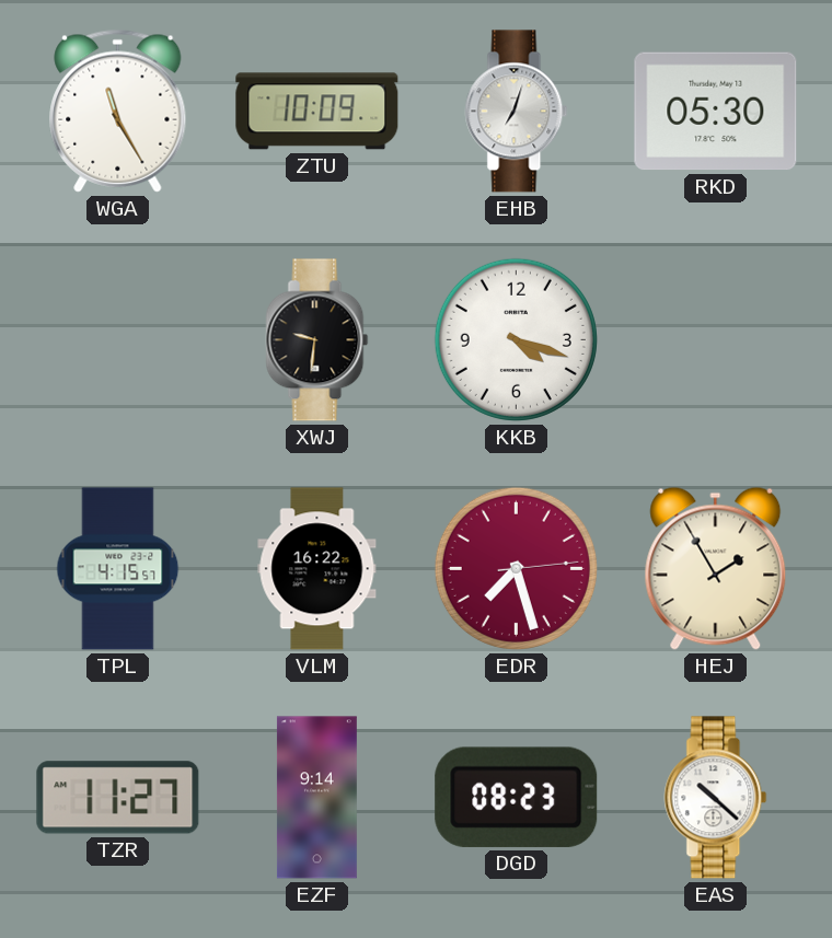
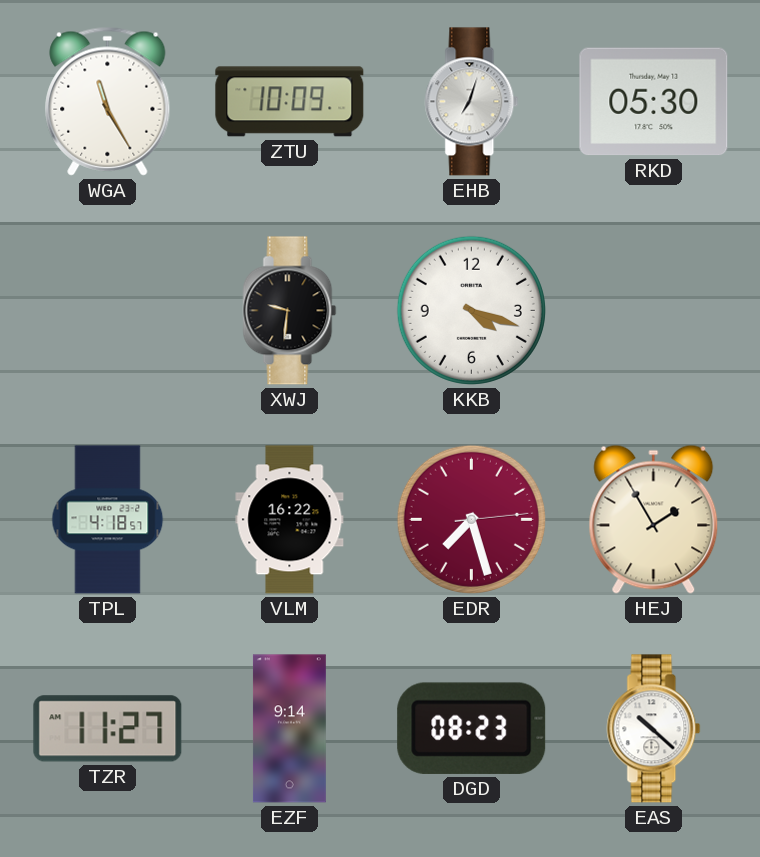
TPL: 4:15 -> 4:18 (108, 520)
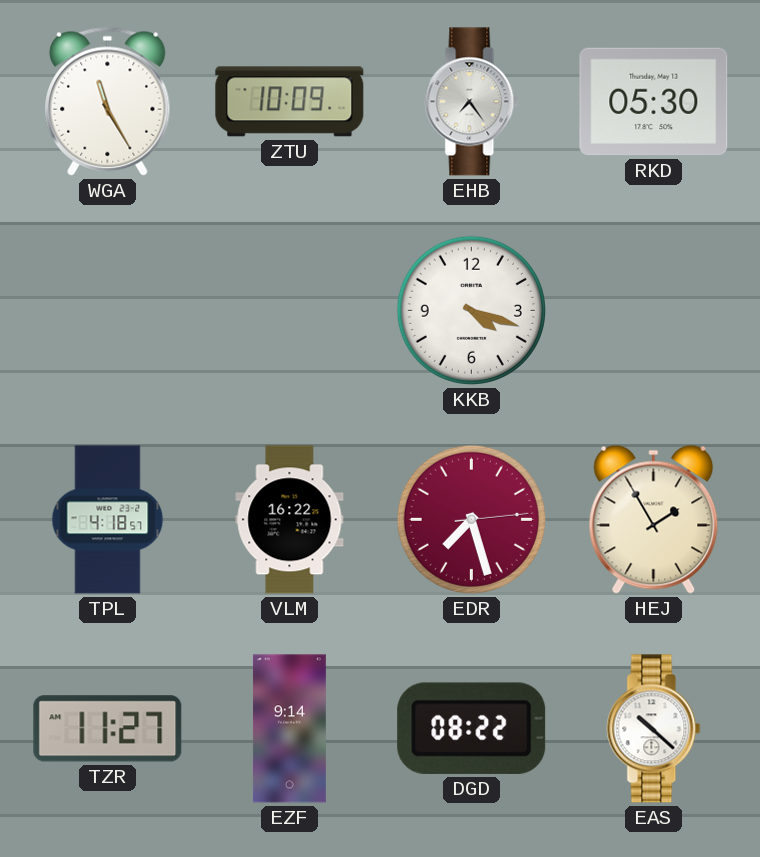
EHB: 7:03 -> 7:24 (472, 102)
XWJ: 9:31 -> none (290, 311)
DGD: 08:23 -> 08:22 (472, 728)
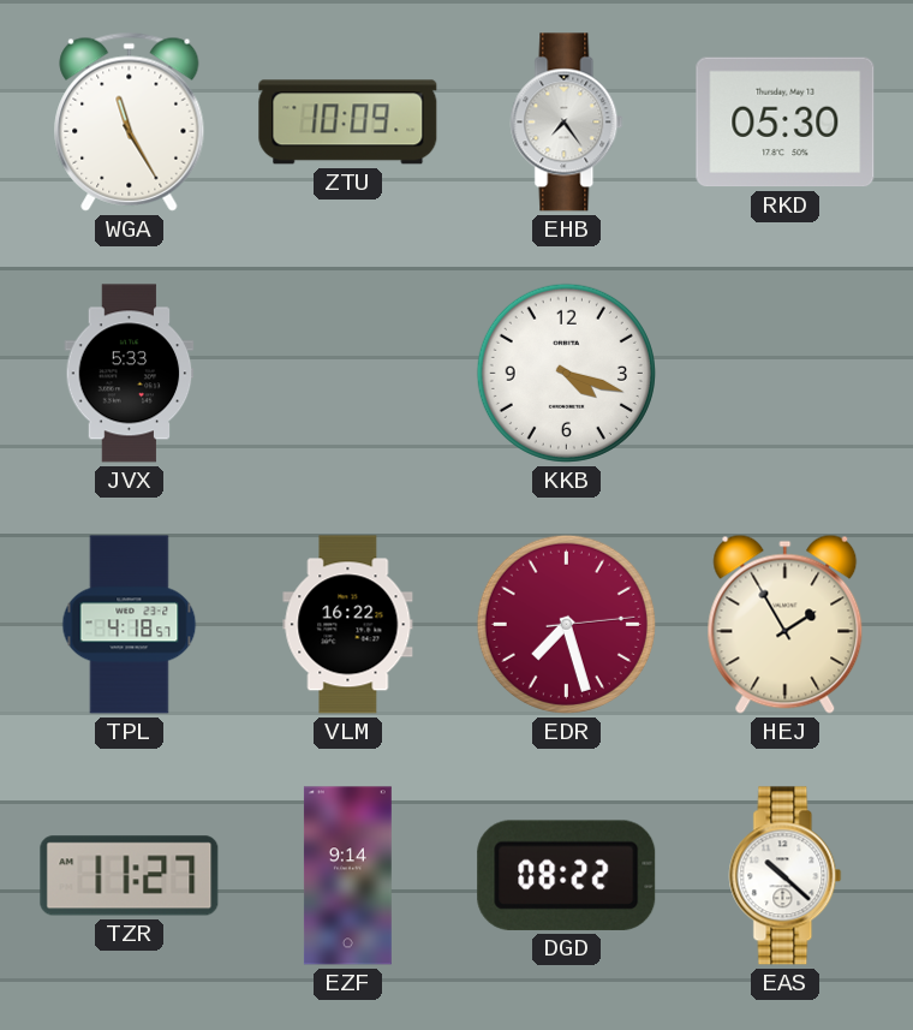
JVX: none -> 5:33 (130, 374)
